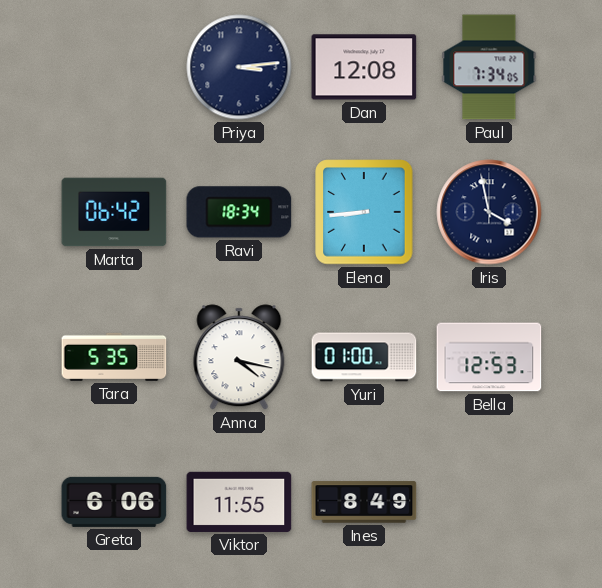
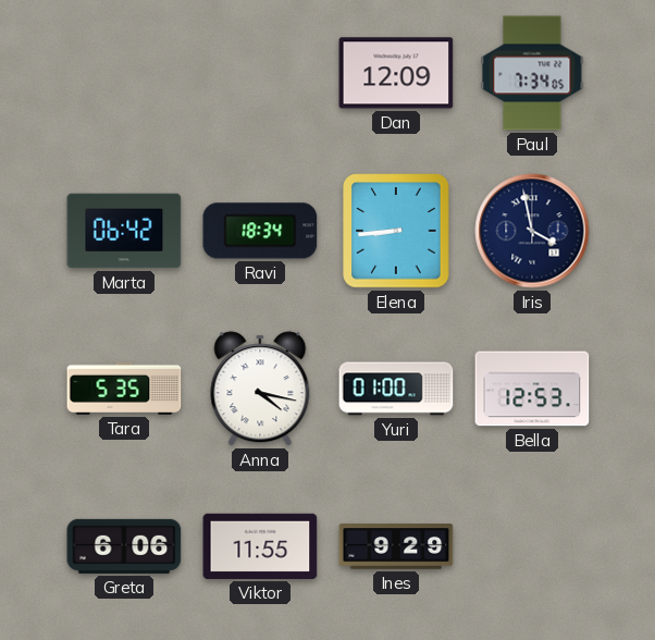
Priya: 3:14 -> none (239, 67)
Dan: 12:08 -> 12:09 (396, 73)
Ines: 8:49 -> 9:29 (396, 546)
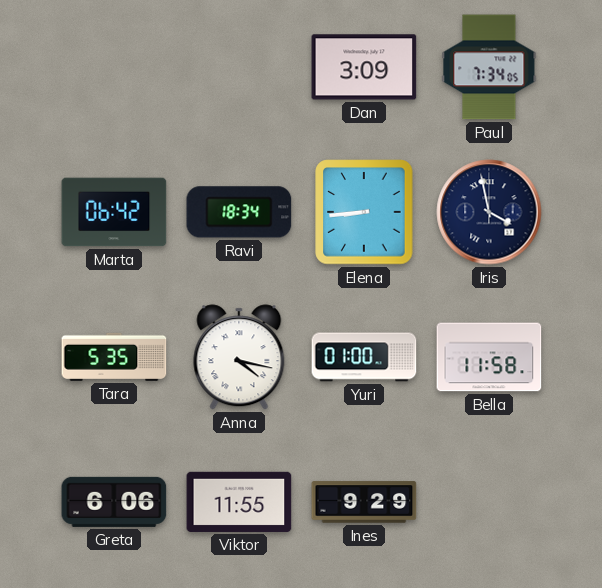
Dan: 12:09 -> 3:09 (364, 67)
Bella: 12:53 -> 11:58 (489, 357)
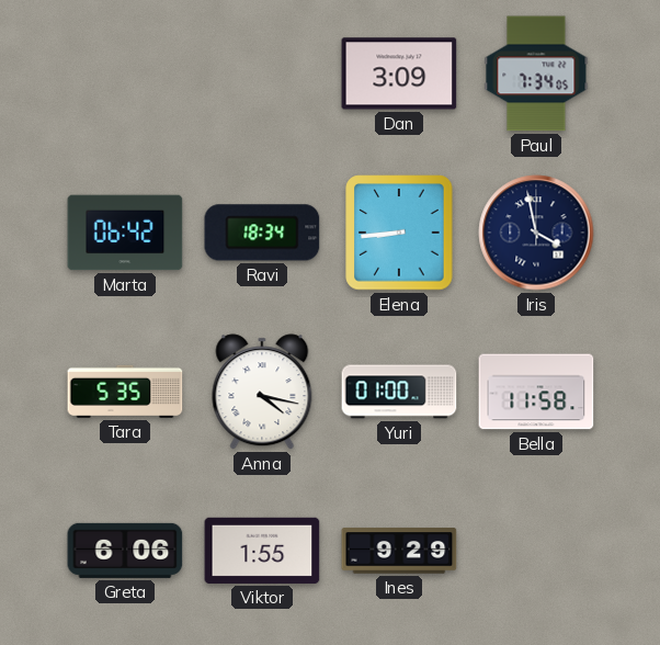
Viktor: 11:55 -> 1:55 (262, 551)
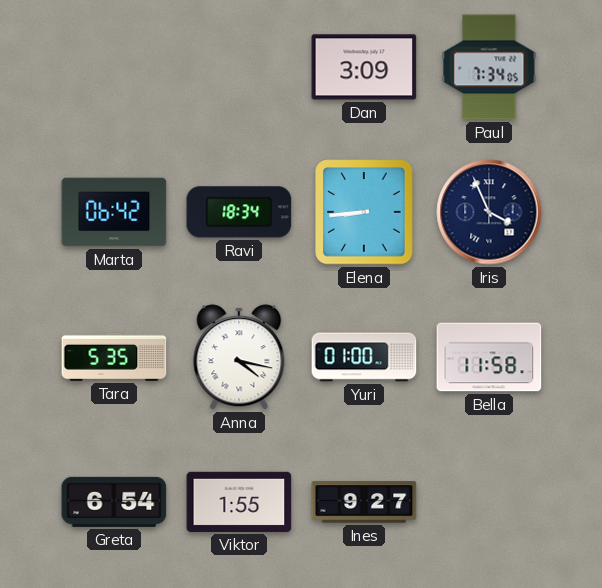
Iris: 3:58 -> 3:56 (489, 212)
Greta: 6:06 -> 6:54 (114, 502)
Ines: 9:29 -> 9:27 (364, 502)
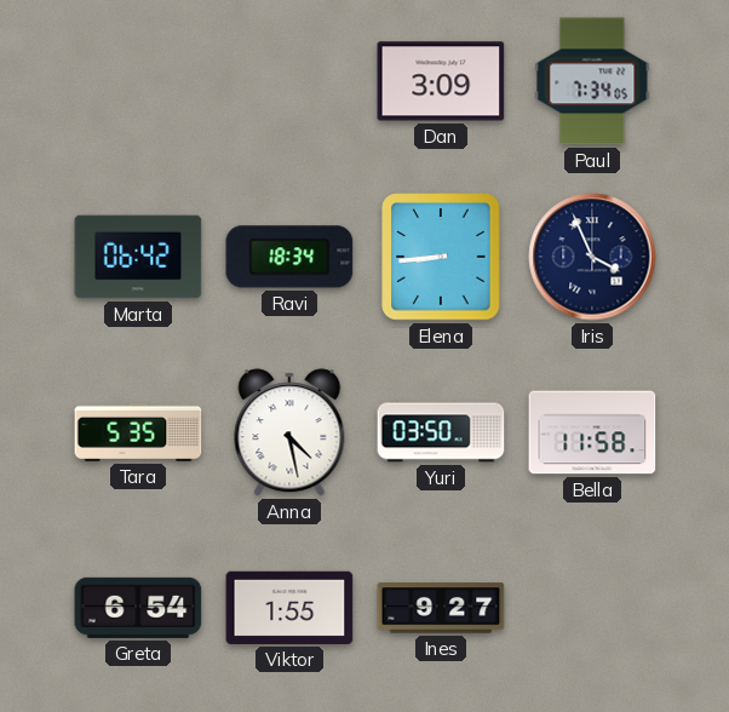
Anna: 4:17 -> 4:28 (289, 432)
Yuri: 01:00 -> 03:50 (441, 432)
